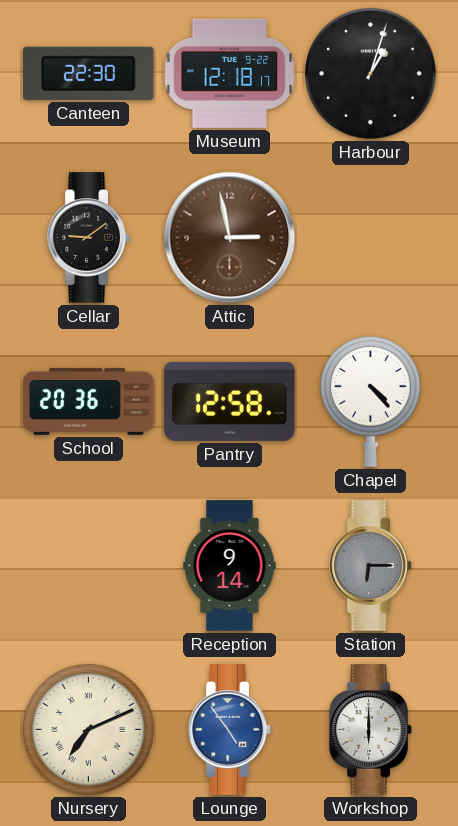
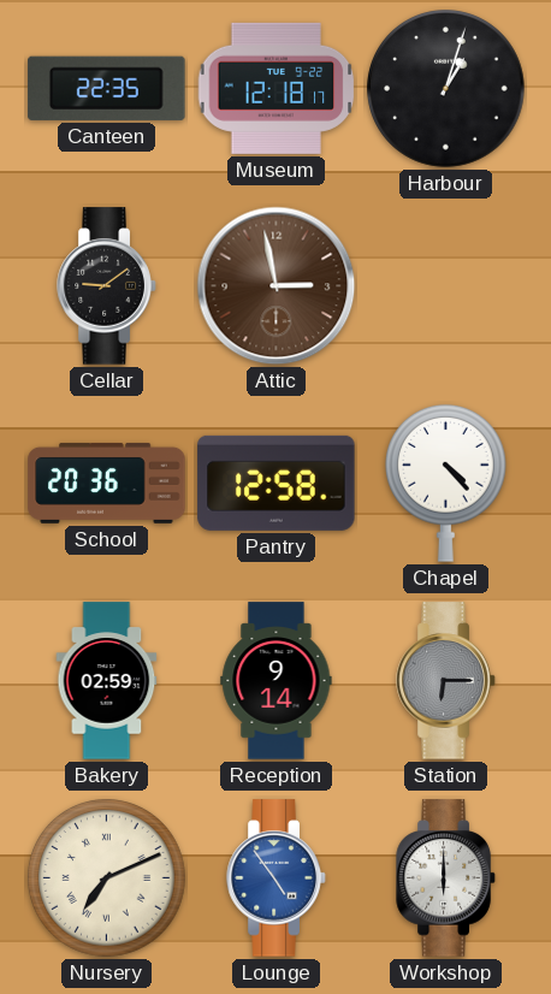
Canteen: 22:30 -> 22:35 (107, 88)
Bakery: none -> 02:59 (107, 681)
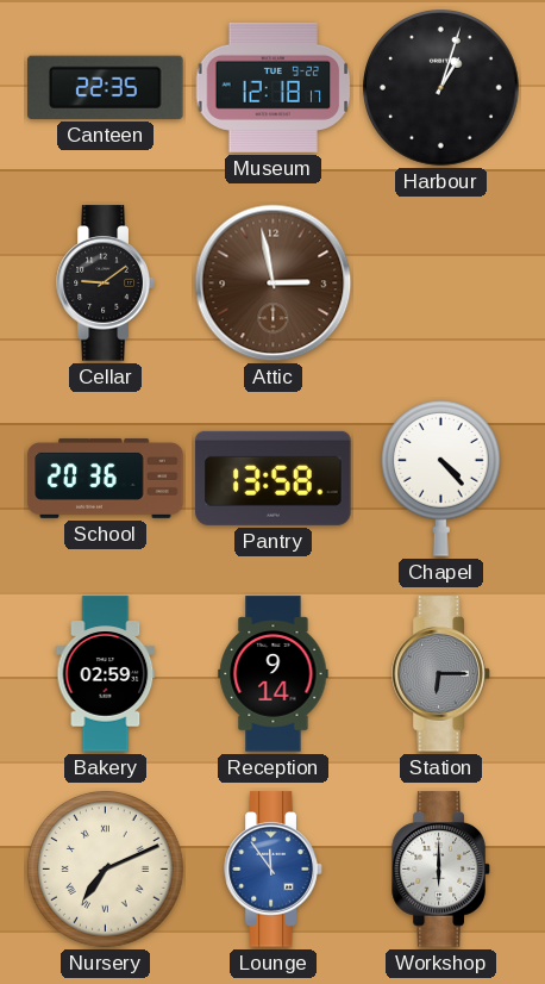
Pantry: 12:58 -> 13:58 (274, 478)
Lounge: 4:54 -> 11:54 (274, 870)
